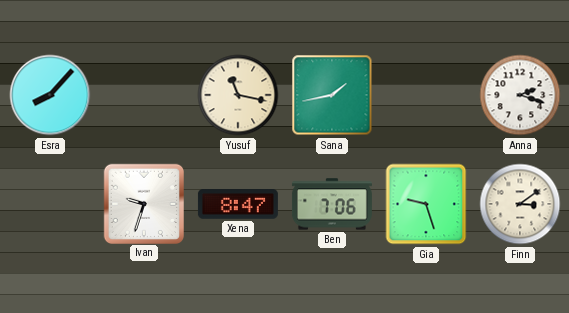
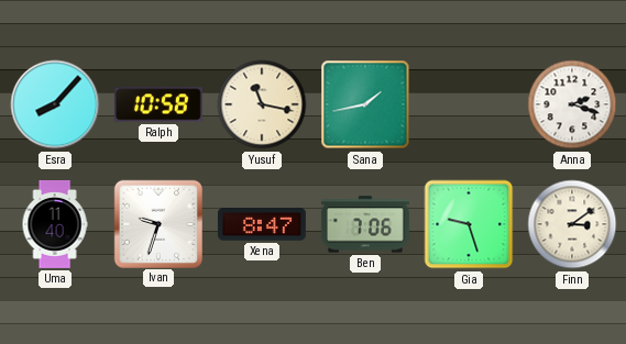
Ralph: none -> 10:58 (158, 104)
Uma: none -> 11:40 (55, 224)
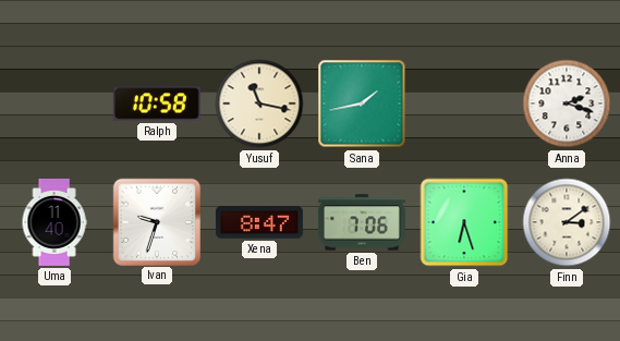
Esra: 8:07 -> none (55, 104)
Gia: 9:27 -> 6:27 (464, 222)
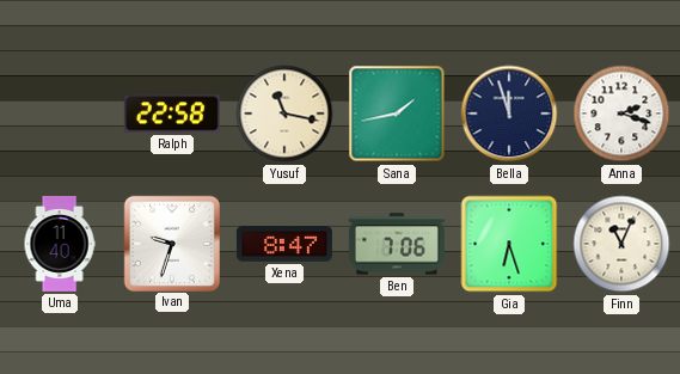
Ralph: 10:58 -> 22:58 (172, 114)
Bella: none -> 11:57 (509, 114)
Finn: 3:09 -> 11:04 (621, 244)
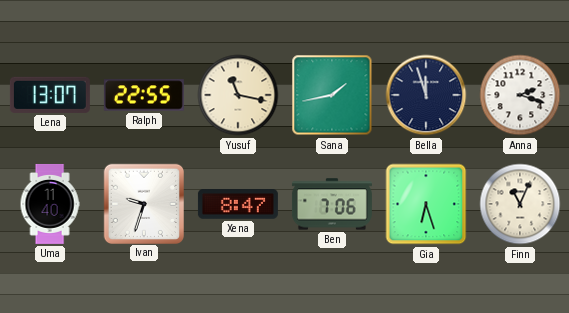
Lena: none -> 13:07 (50, 95)
Ralph: 22:58 -> 22:55 (144, 95)
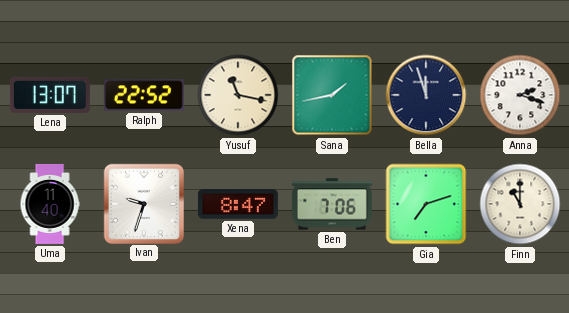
Ralph: 22:55 -> 22:52 (144, 95)
Gia: 6:27 -> 7:12 (426, 204)
Finn: 11:04 -> 11:00 (520, 204)
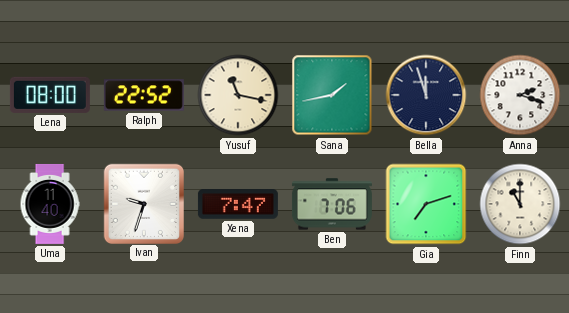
Lena: 13:07 -> 08:00 (50, 95)
Xena: 8:47 -> 7:47 (238, 204)
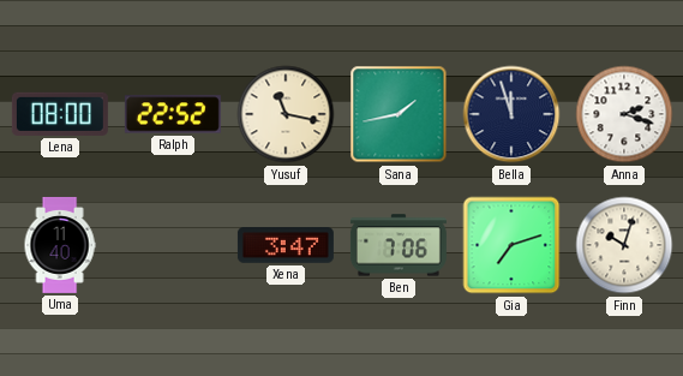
Ivan: 9:33 -> none (143, 203)
Xena: 7:47 -> 3:47 (286, 245)
Finn: 11:00 -> 10:03 (624, 245)
